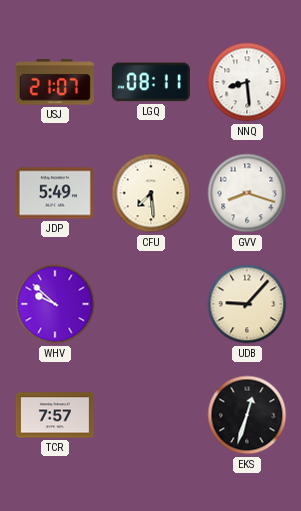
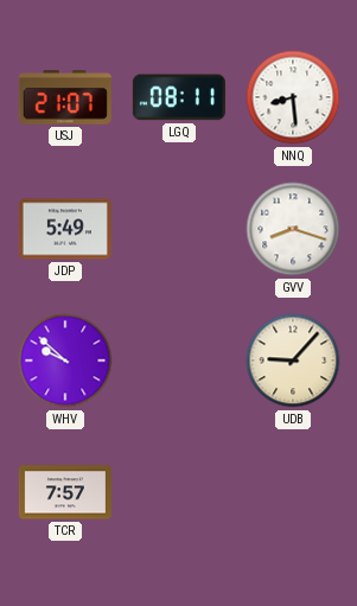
CFU: 7:29 -> none (151, 193)
EKS: 12:33 -> none (247, 415)
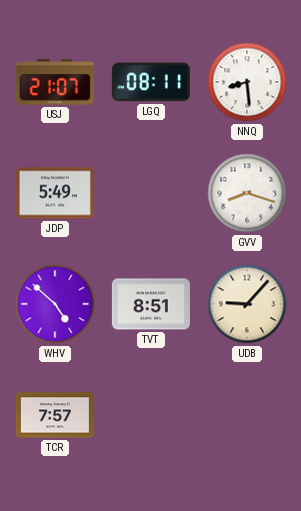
WHV: 9:52 -> 4:52 (55, 304)
TVT: none -> 8:51 (151, 304)
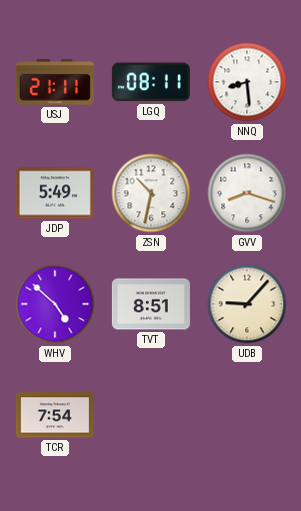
USJ: 21:07 -> 21:11 (55, 82)
ZSN: none -> 10:32 (151, 193)
TCR: 7:57 -> 7:54 (55, 415)
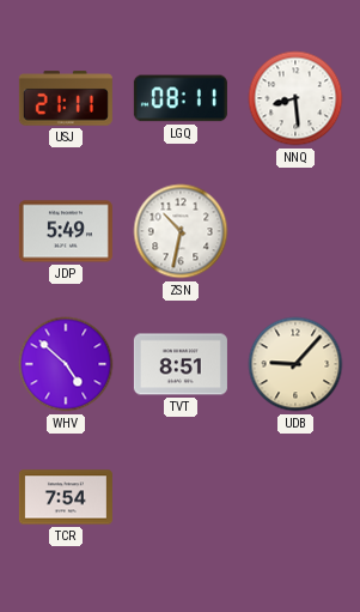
GVV: 8:18 -> none (247, 193)
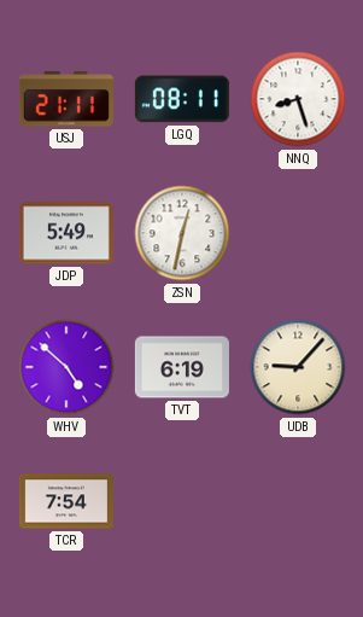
NNQ: 8:29 -> 8:27 (298, 99)
ZSN: 10:32 -> 12:32 (182, 233)
TVT: 8:51 -> 6:19 (182, 367)
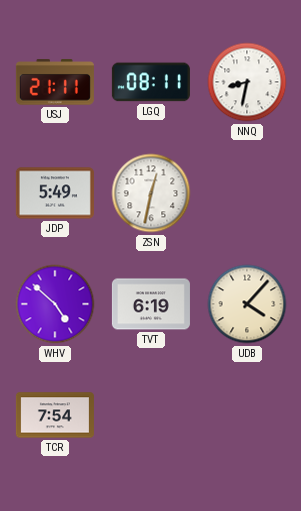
NNQ: 8:27 -> 8:32 (247, 82)
UDB: 9:07 -> 4:07 (247, 304)
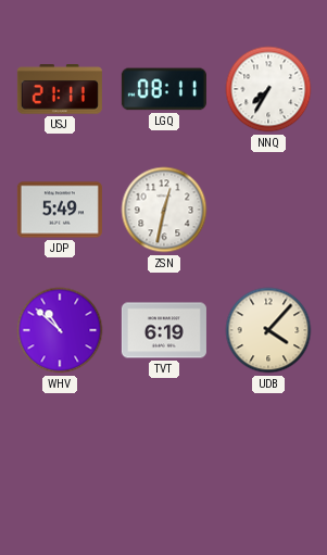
NNQ: 8:32 -> 7:35 (268, 89)
WHV: 4:52 -> 10:52 (60, 330)
TCR: 7:54 -> none (55, 415)
